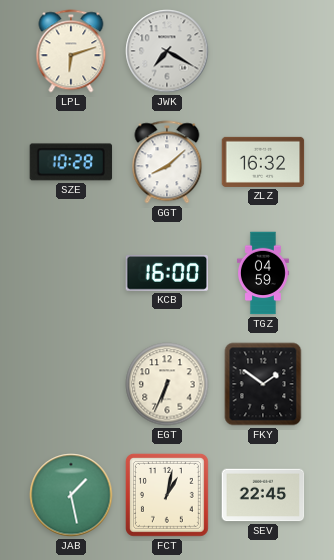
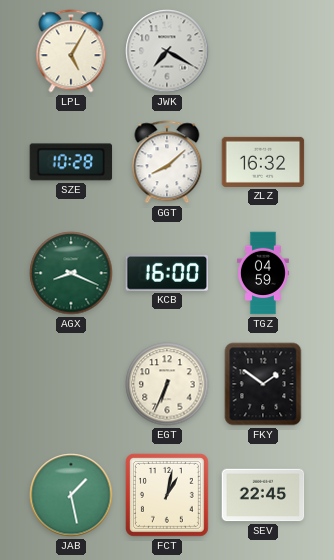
LPL: 6:12 -> 5:05 (71, 51)
AGX: none -> 8:19 (71, 273)
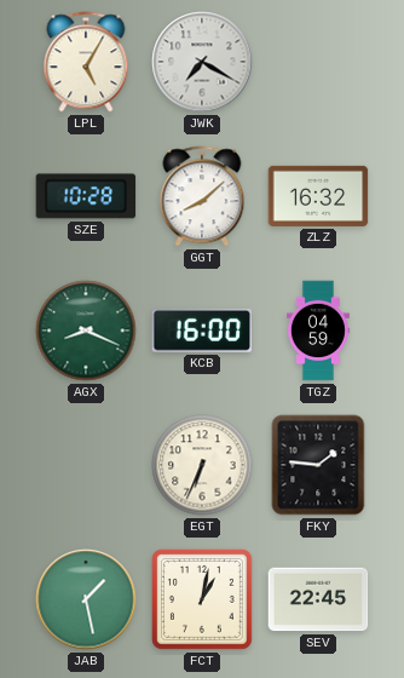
FKY: 1:51 -> 1:46 (318, 465)
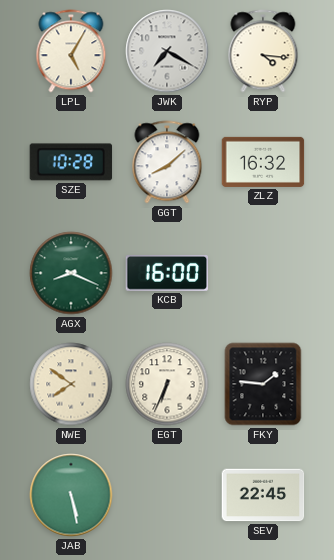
RYP: none -> 4:16 (263, 51)
TGZ: 04:59 -> none (318, 331)
NWE: none -> 7:51 (71, 384)
JAB: 1:28 -> 5:28 (71, 495)
FCT: 1:02 -> none (202, 599)
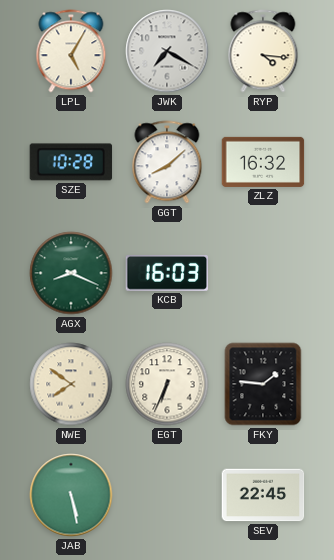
KCB: 16:00 -> 16:03 (167, 273)
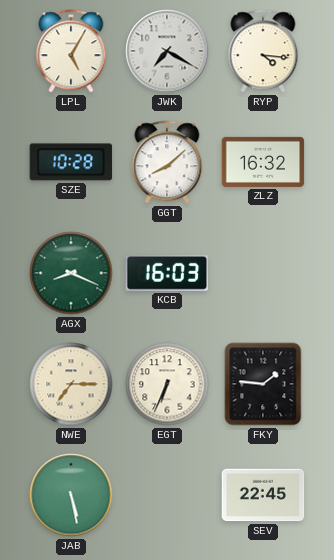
NWE: 7:51 -> 7:15 (71, 384)
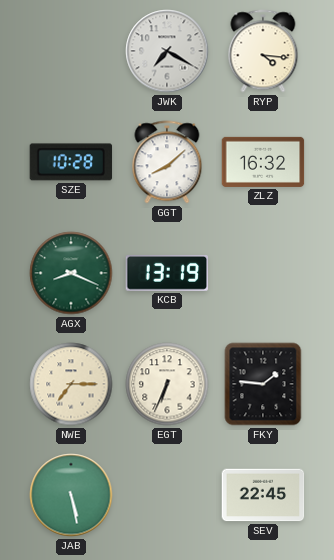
LPL: 5:05 -> none (71, 51)
KCB: 16:03 -> 13:19 (167, 273)
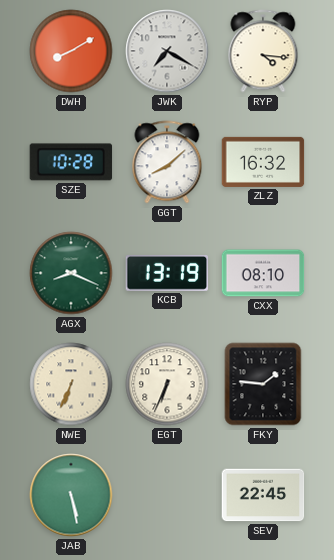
DWH: none -> 8:10 (71, 51)
CXX: none -> 08:10 (263, 273)
NWE: 7:15 -> 6:34 (71, 384)
